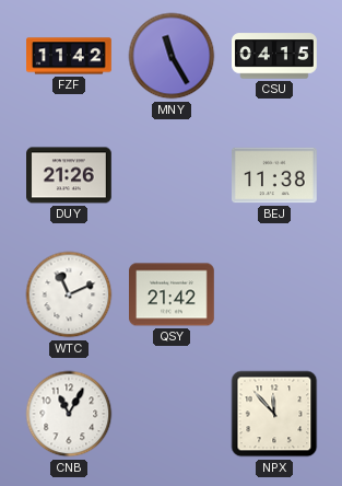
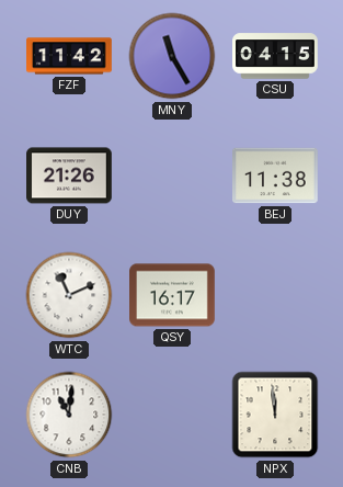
QSY: 21:42 -> 16:17 (173, 295)
CNB: 11:05 -> 11:01 (69, 415)
NPX: 11:53 -> 11:59 (275, 415)
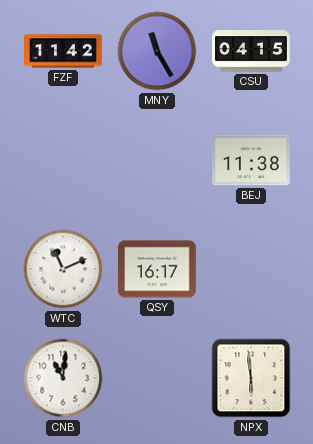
DUY: 21:26 -> none (70, 175)
NPX: 11:59 -> 5:59 (251, 378)
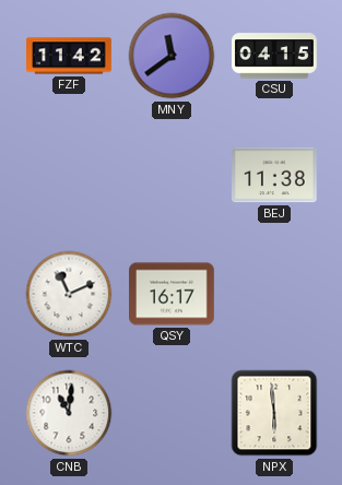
MNY: 11:25 -> 11:39 (172, 56)
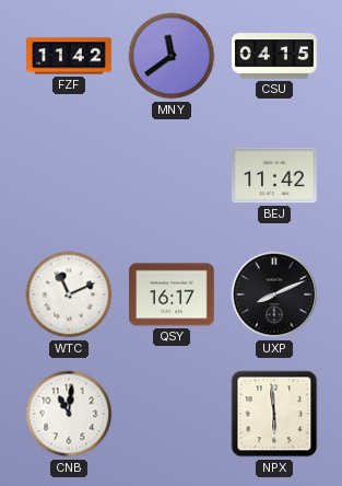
BEJ: 11:38 -> 11:42 (275, 175)
UXP: none -> 8:11 (274, 294)
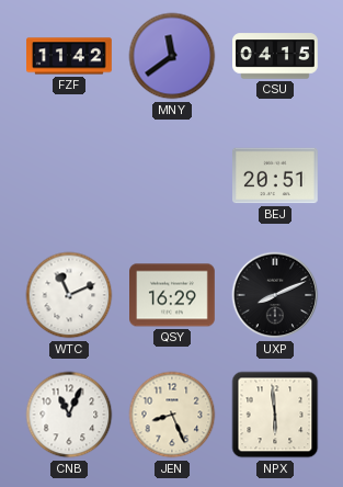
BEJ: 11:42 -> 20:51 (276, 175)
QSY: 16:17 -> 16:29 (173, 295)
CNB: 11:01 -> 11:04 (69, 415)
JEN: none -> 8:26 (172, 415)
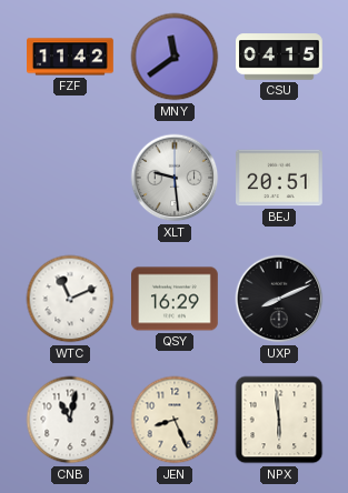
XLT: none -> 9:29 (175, 178)
CNB: 11:04 -> 11:02 (70, 420)
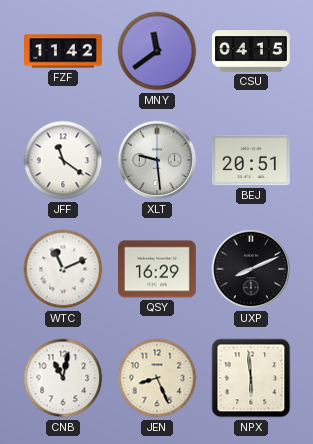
JFF: none -> 11:21 (63, 160)
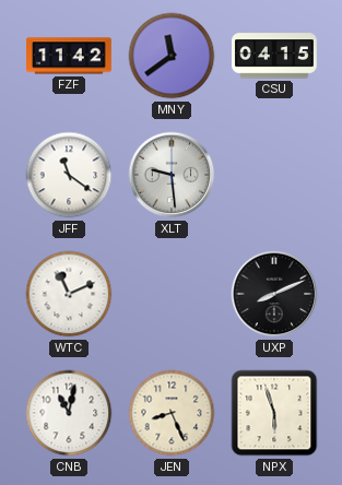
BEJ: 20:51 -> none (252, 160)
QSY: 16:29 -> none (158, 269)
NPX: 5:59 -> 5:57 (274, 413)
